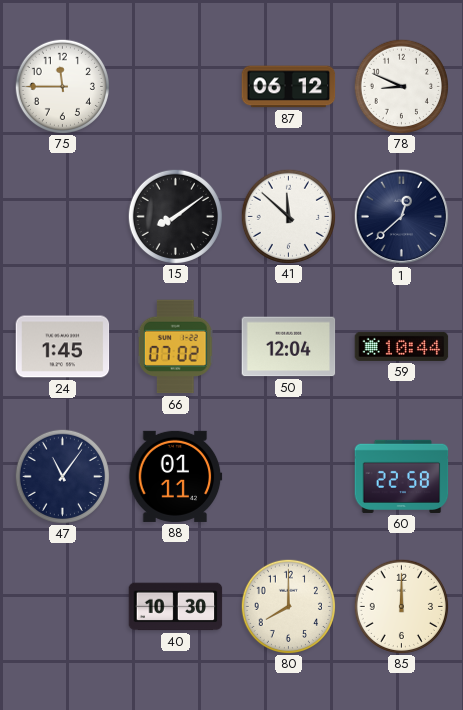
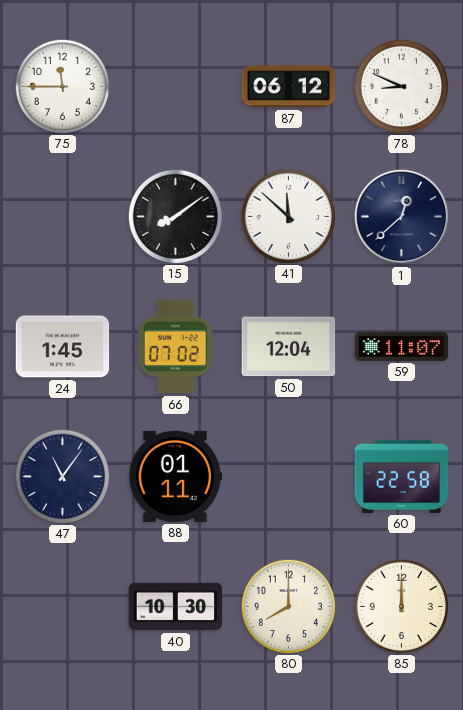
59: 10:44 -> 11:07 (402, 346)
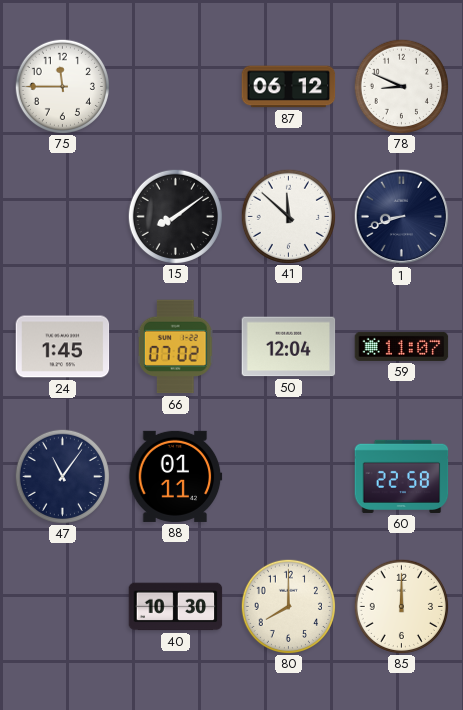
1: 12:38 -> 8:42 (402, 217)
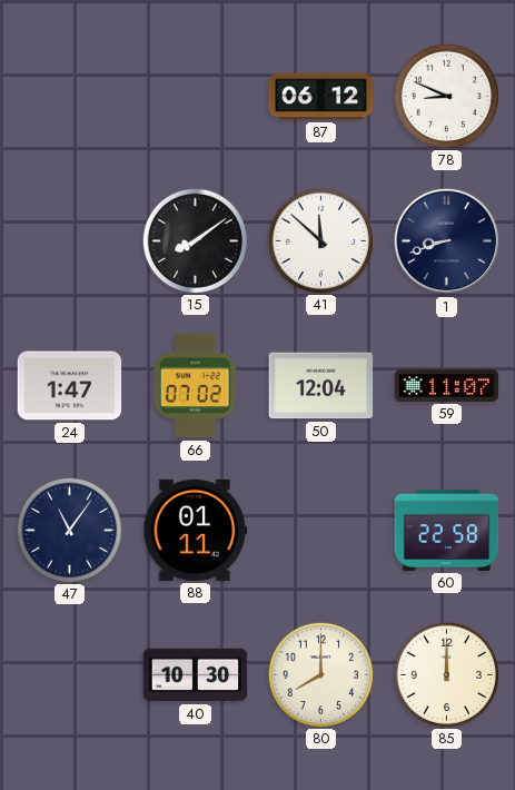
75: 11:45 -> none (62, 86)
24: 1:45 -> 1:47 (70, 386)
